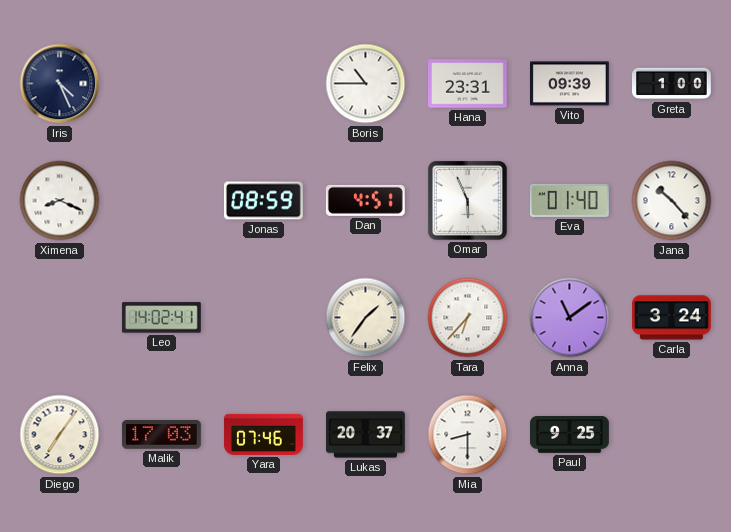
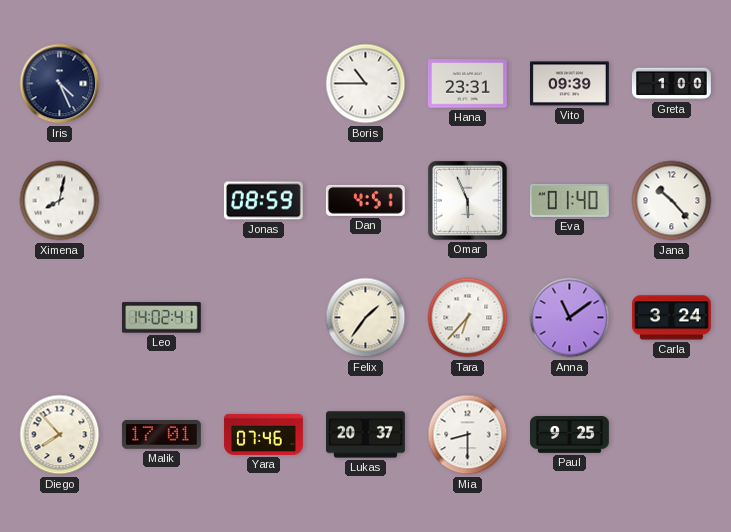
Ximena: 8:19 -> 8:02 (60, 201)
Diego: 7:06 -> 7:53 (60, 435)
Malik: 17:03 -> 17:01 (161, 435)
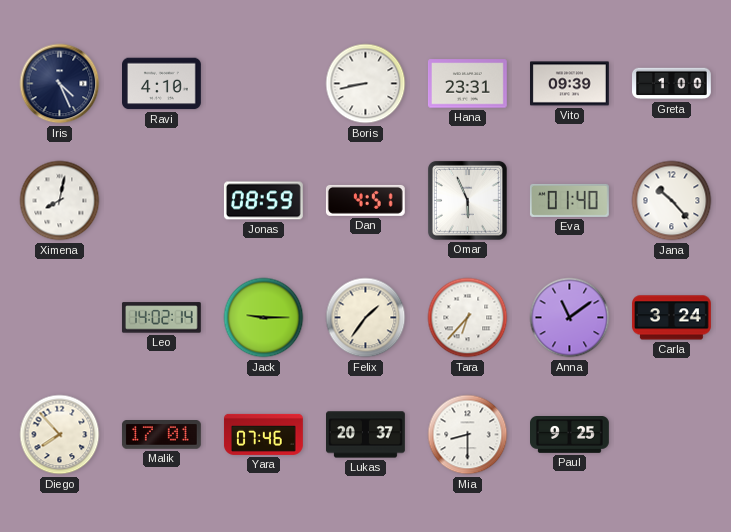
Ravi: none -> 4:10 (162, 84)
Boris: 10:45 -> 8:43 (366, 84)
Leo: 14:02:41 -> 14:02:14 (161, 318)
Jack: none -> 9:15 (264, 318)
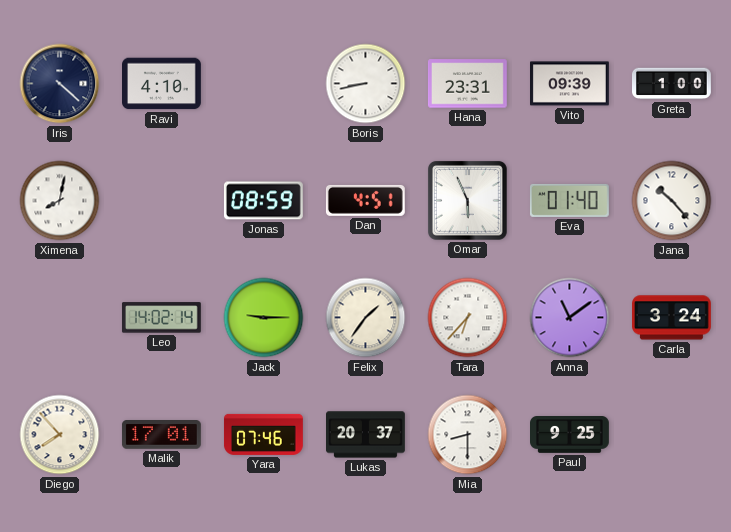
Iris: 4:26 -> 4:22 (60, 84)
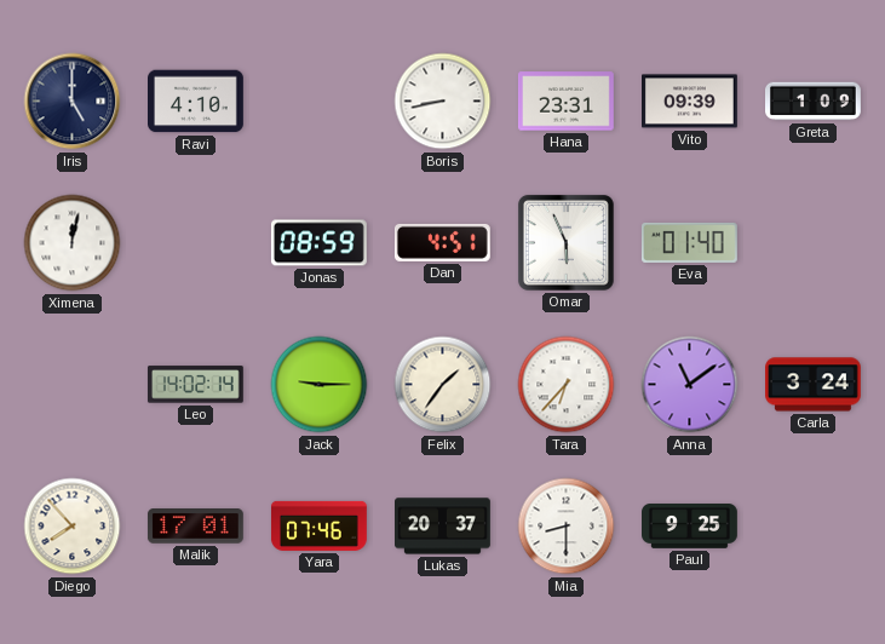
Iris: 4:22 -> 5:00 (73, 102)
Greta: 1:00 -> 1:09 (814, 102)
Ximena: 8:02 -> 12:02 (73, 243)
Jana: 10:23 -> none (672, 201)
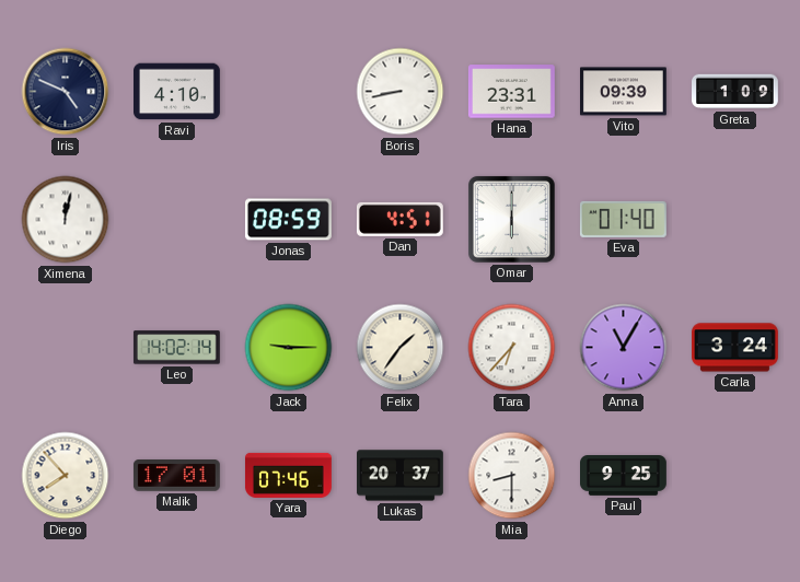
Iris: 5:00 -> 4:49 (66, 92)
Omar: 5:56 -> 6:00 (511, 219)
Anna: 11:09 -> 11:05 (624, 348)
